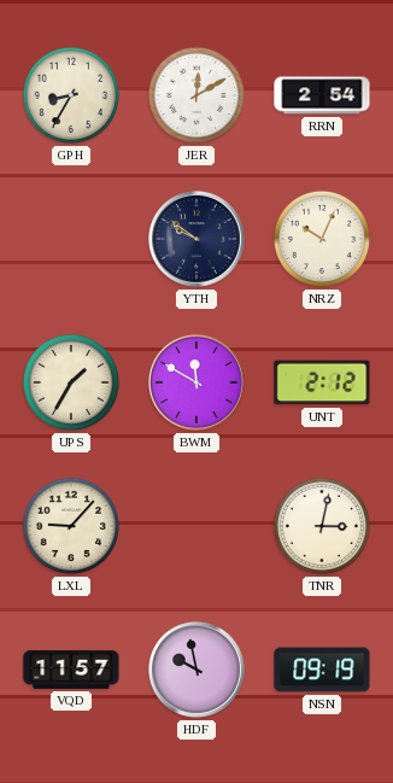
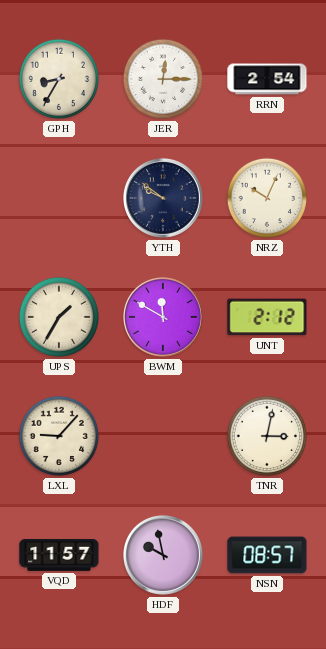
JER: 12:10 -> 12:15 (163, 79)
NSN: 09:19 -> 08:57 (267, 555)
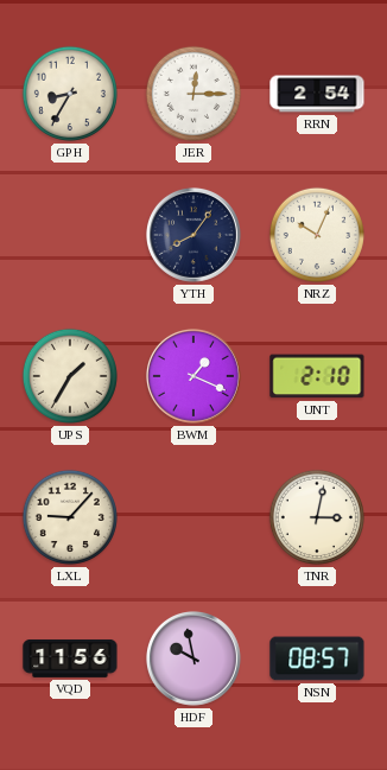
YTH: 9:51 -> 8:06 (193, 235)
BWM: 11:50 -> 1:19 (193, 376)
UNT: 2:12 -> 2:10 (317, 376)
VQD: 11:57 -> 11:56 (70, 658)
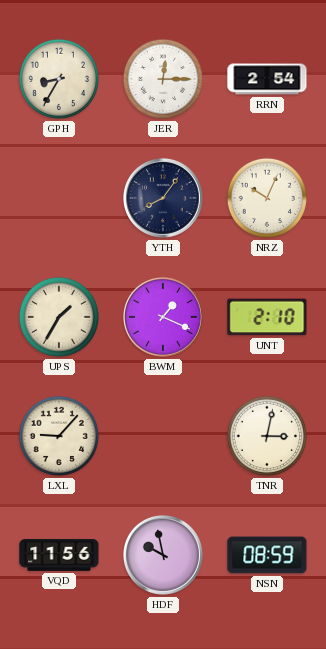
NSN: 08:57 -> 08:59 (267, 555)
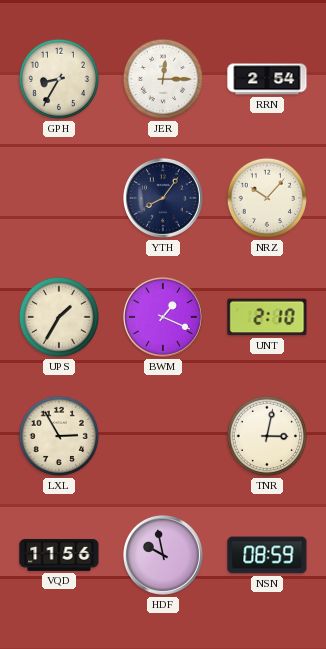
NRZ: 10:04 -> 10:07 (267, 198)
LXL: 9:07 -> 2:55 (59, 436)
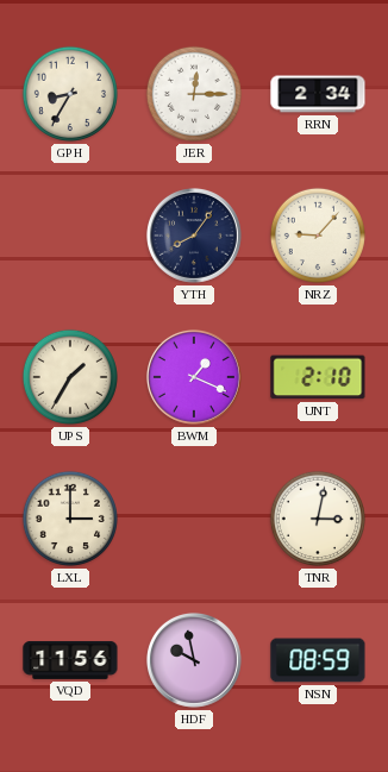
RRN: 2:54 -> 2:34 (318, 94)
NRZ: 10:07 -> 9:07 (318, 236)
LXL: 2:55 -> 3:00 (70, 519)
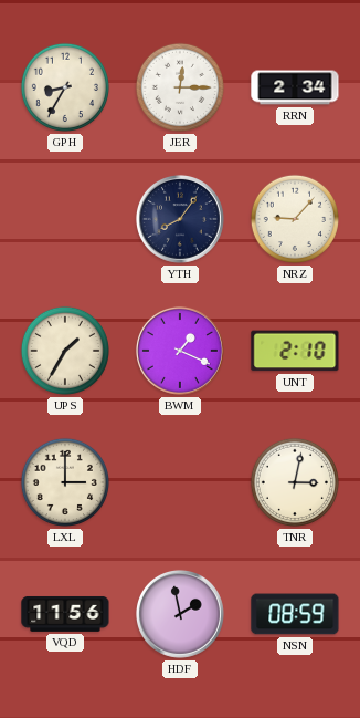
HDF: 9:58 -> 1:58 (180, 614)
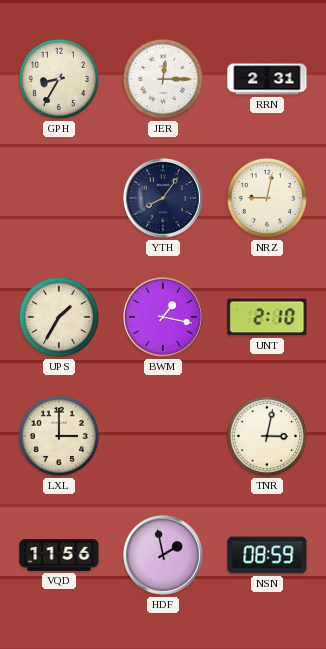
RRN: 2:34 -> 2:31 (267, 79)
NRZ: 9:07 -> 9:02 (267, 198)
BWM: 1:19 -> 1:17 (163, 317)
